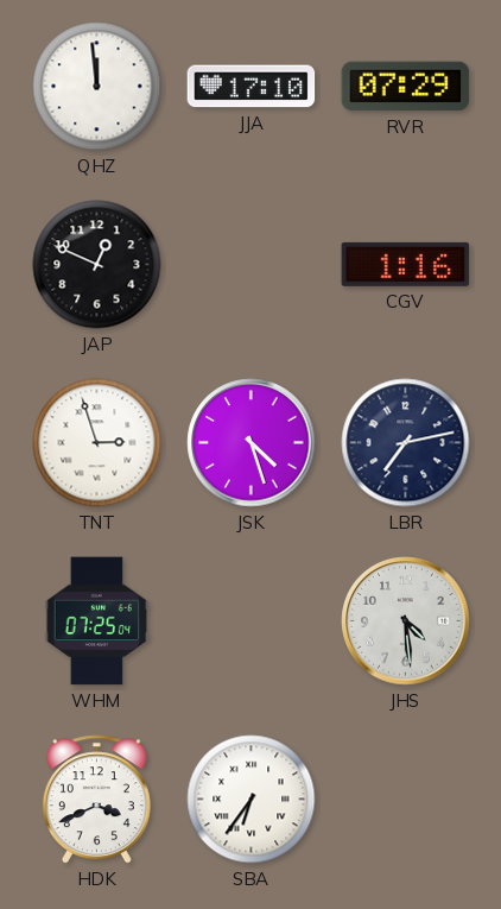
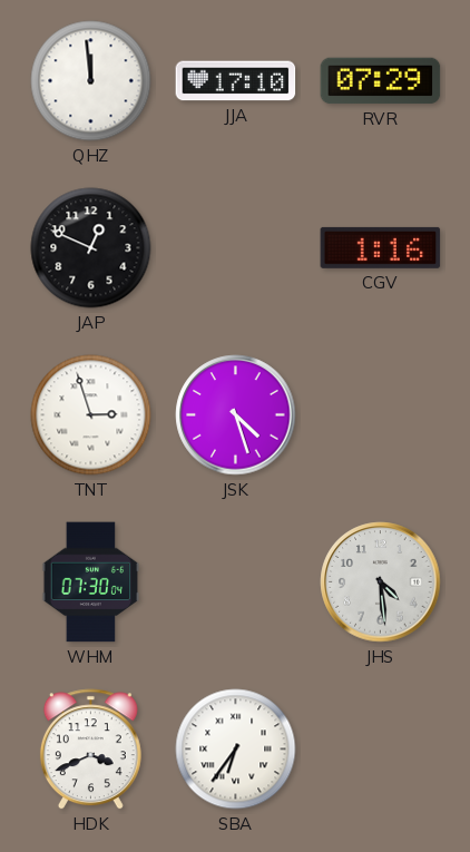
LBR: 7:13 -> none (406, 443)
WHM: 07:25 -> 07:30 (91, 582)
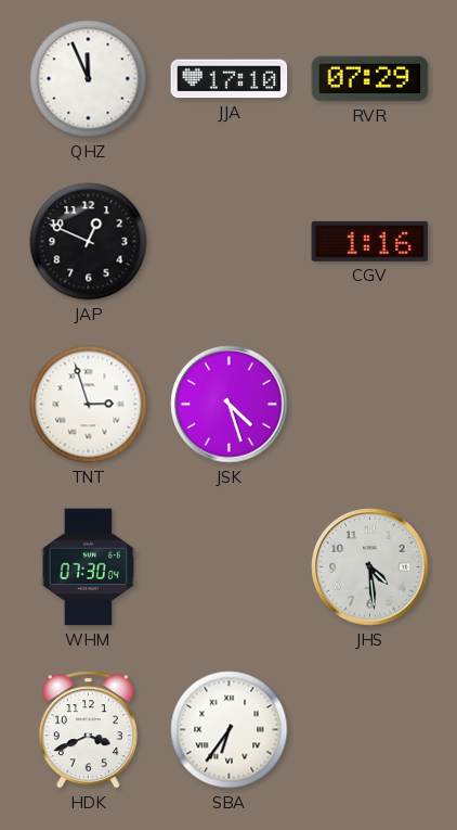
QHZ: 11:59 -> 11:56 (89, 79)
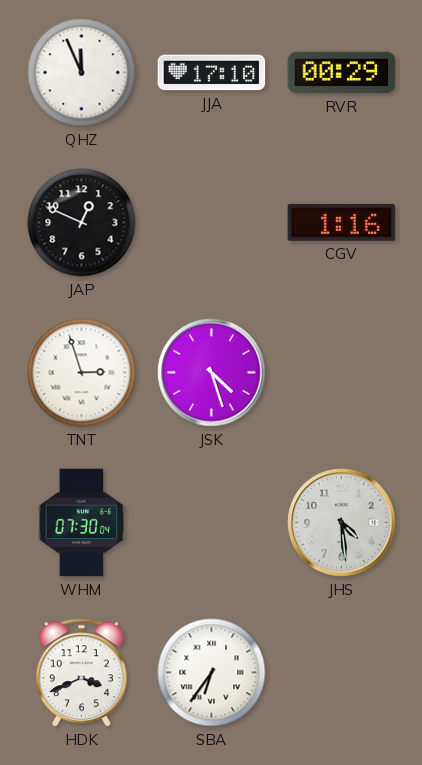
RVR: 07:29 -> 00:29 (342, 73)
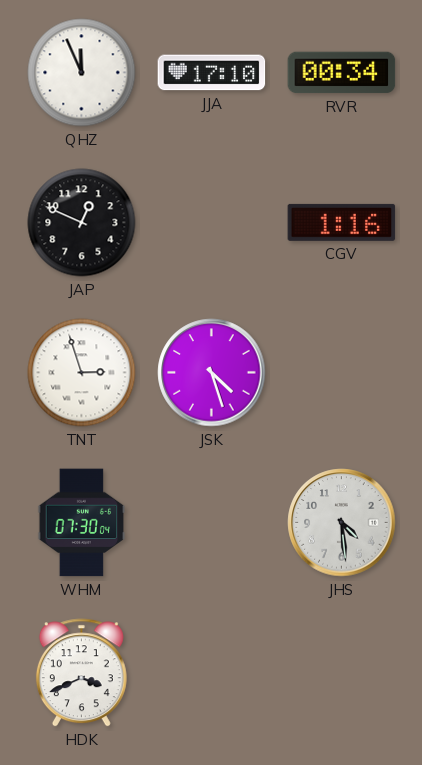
RVR: 00:29 -> 00:34 (342, 73)
SBA: 6:36 -> none (212, 673)
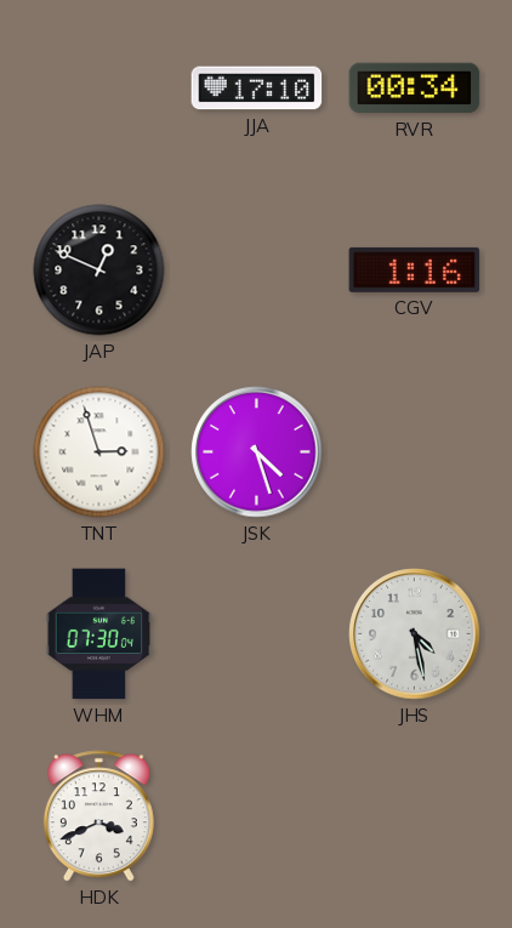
QHZ: 11:56 -> none (82, 73)
JHS: 4:29 -> 4:28 (415, 634)
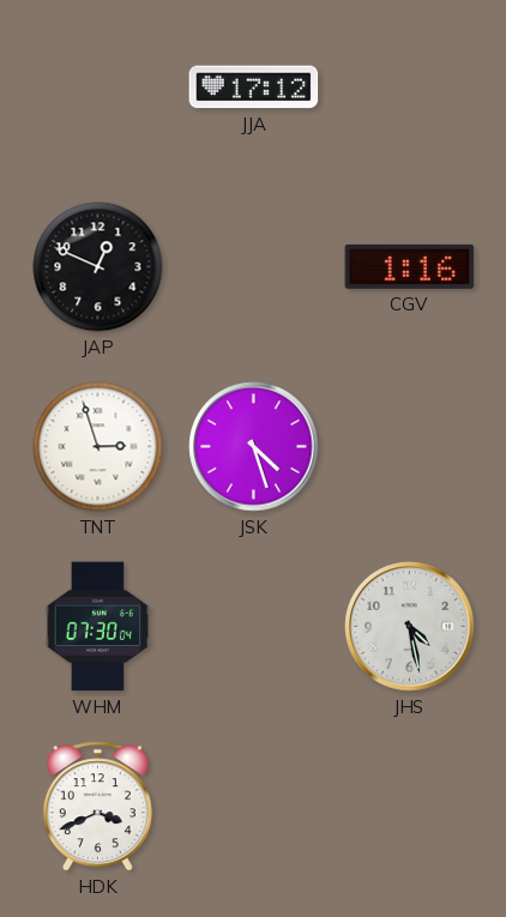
JJA: 17:10 -> 17:12 (254, 88)
RVR: 00:34 -> none (415, 89)
